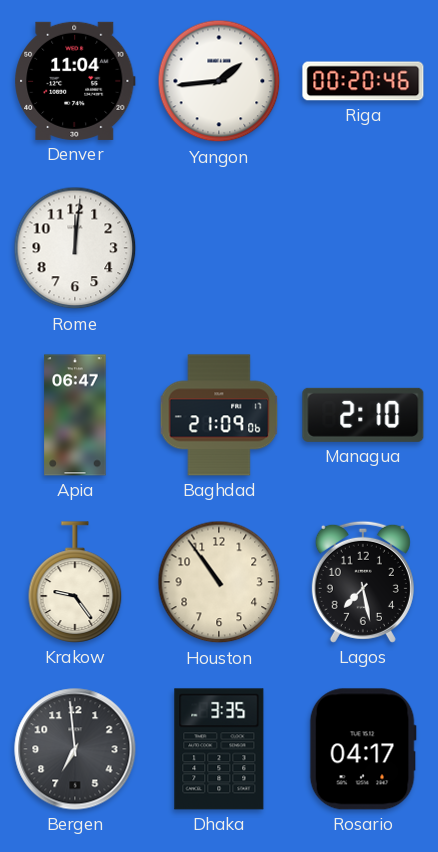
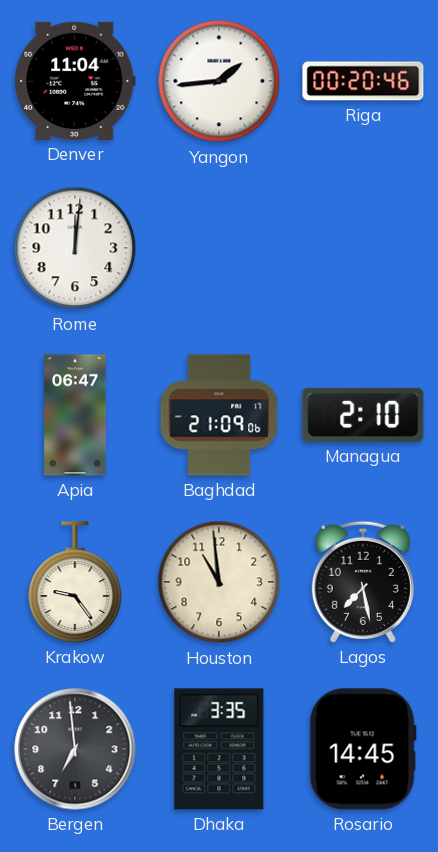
Houston: 10:54 -> 10:59 (219, 582)
Rosario: 04:17 -> 14:45 (363, 749)
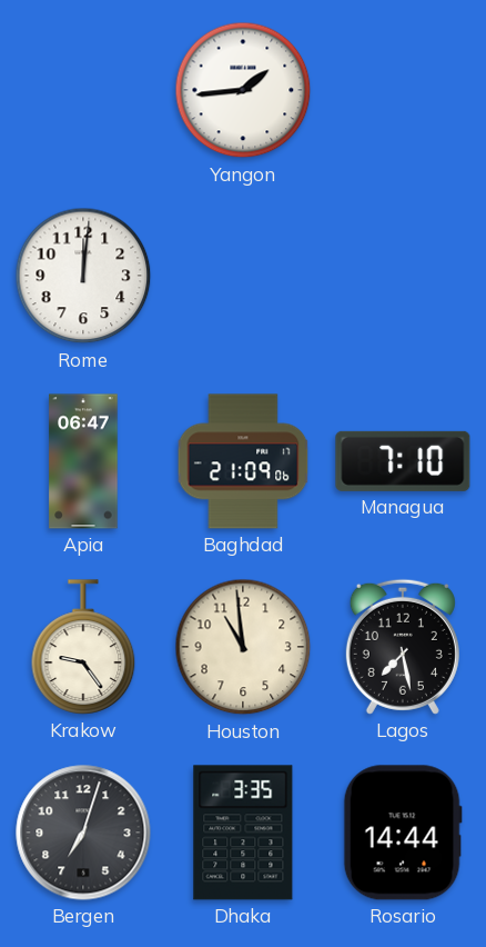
Denver: 11:04 -> none (75, 81)
Riga: 00:20 -> none (363, 81)
Managua: 2:10 -> 7:10 (403, 461)
Bergen: 6:59 -> 7:03 (83, 833)
Rosario: 14:45 -> 14:44 (403, 833)
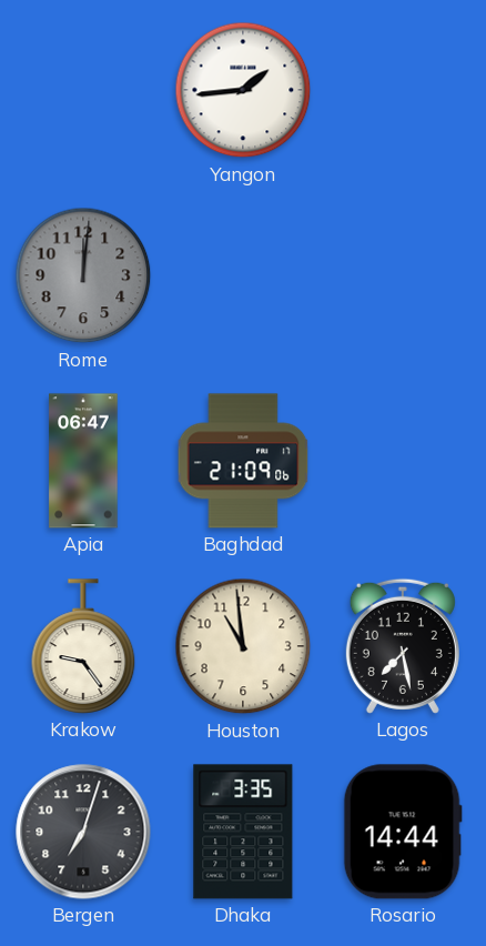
Rome dial: white -> grey (83, 275)
Managua: 7:10 -> none (403, 461)
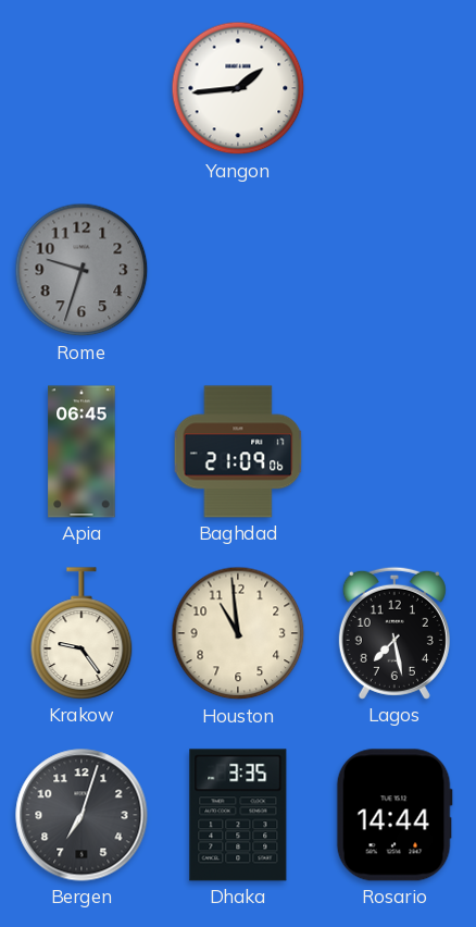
Rome: 12:01 -> 9:33 (82, 270)
Apia: 06:47 -> 06:45 (82, 452)
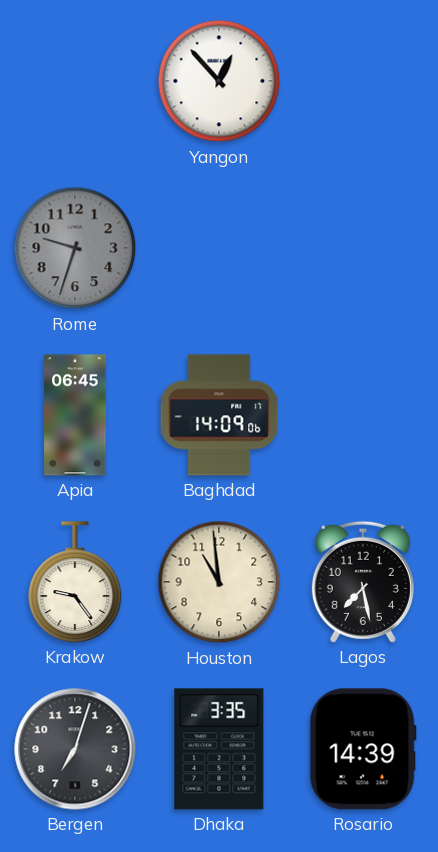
Yangon: 1:44 -> 12:53 (219, 81)
Baghdad: 21:09 -> 14:09 (219, 415)
Rosario: 14:44 -> 14:39 (363, 749)
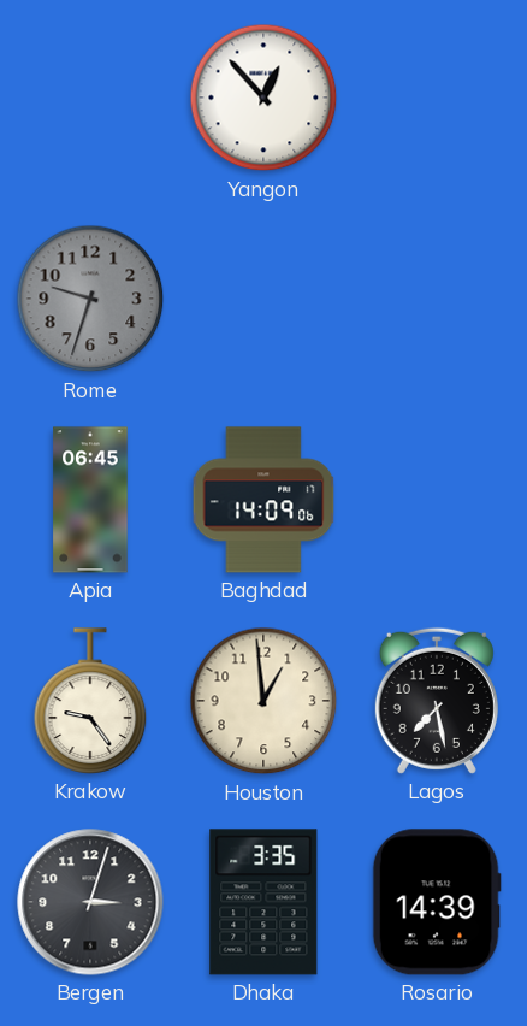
Houston: 10:59 -> 12:59 (263, 701)
Bergen: 7:03 -> 3:03 (90, 902)
